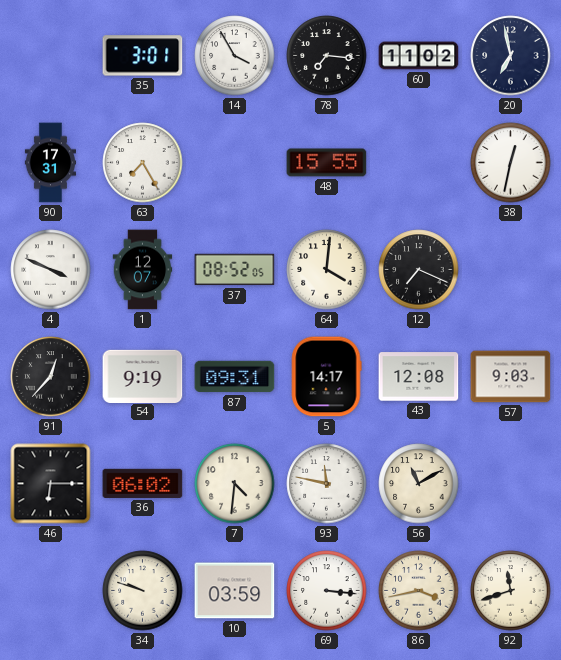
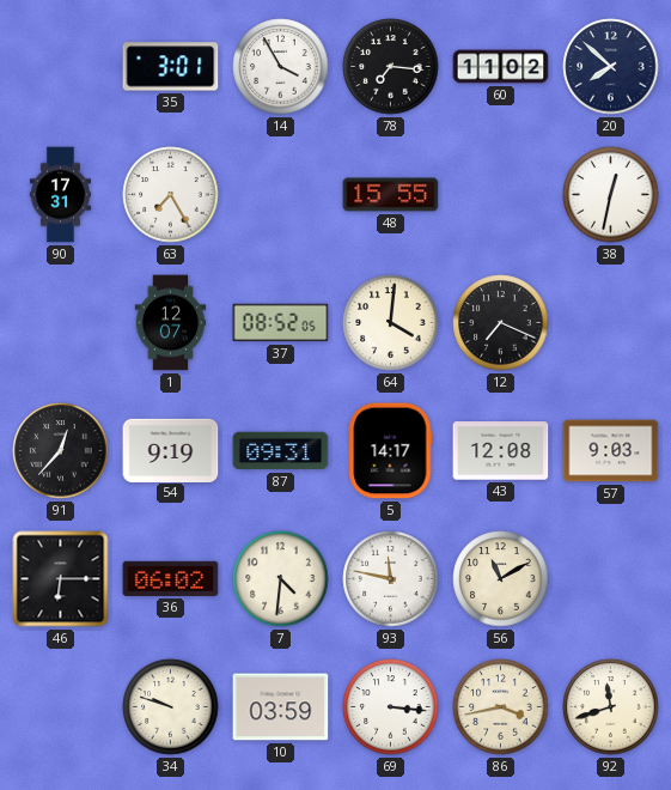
20: 6:58 -> 7:52 (611, 67)
4: 3:49 -> none (51, 270)
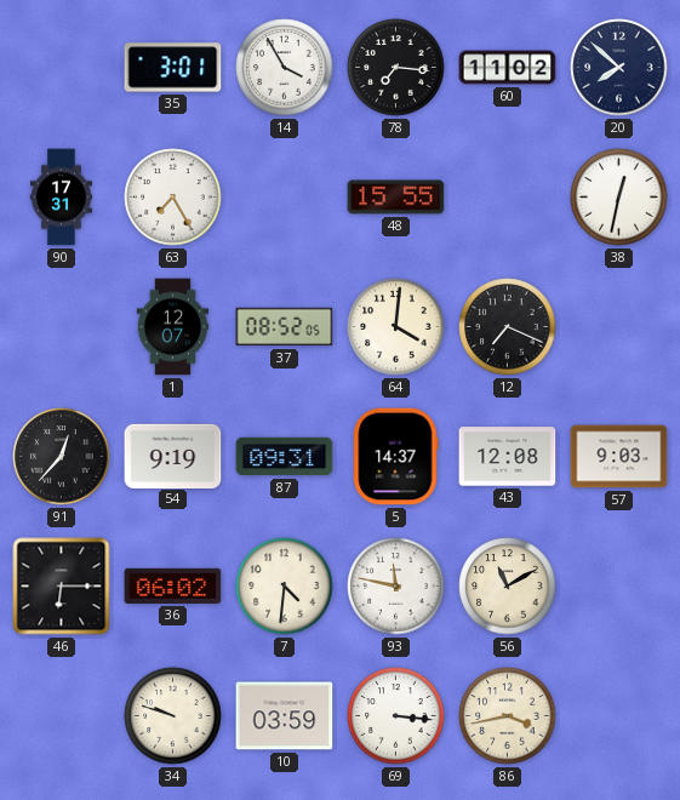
5: 14:17 -> 14:37 (395, 457)
92: 11:42 -> none (611, 707)
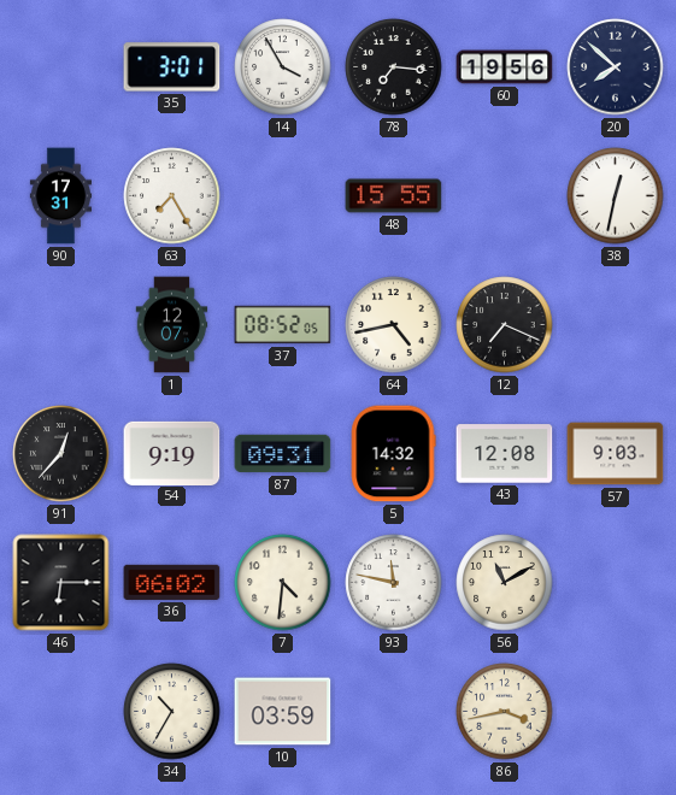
60: 11:02 -> 19:56 (505, 67)
64: 4:01 -> 4:43 (394, 325)
5: 14:37 -> 14:32 (393, 454)
34: 9:48 -> 10:35 (172, 712)
69: 3:16 -> none (396, 716)
